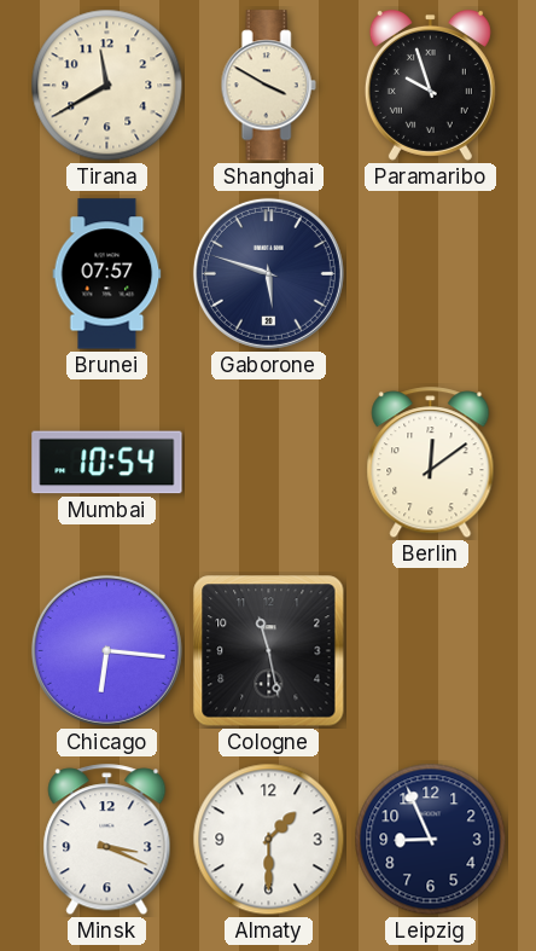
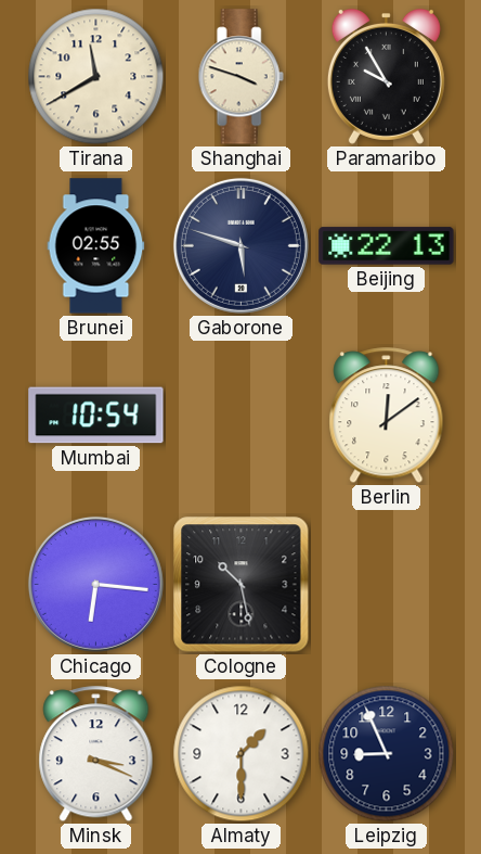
Shanghai: 3:50 -> 3:48 (240, 77)
Paramaribo: 9:57 -> 9:55 (386, 76)
Brunei: 07:57 -> 02:55 (96, 246)
Beijing: none -> 22:13 (387, 246)
Cologne: 11:28 -> 10:28 (242, 585)
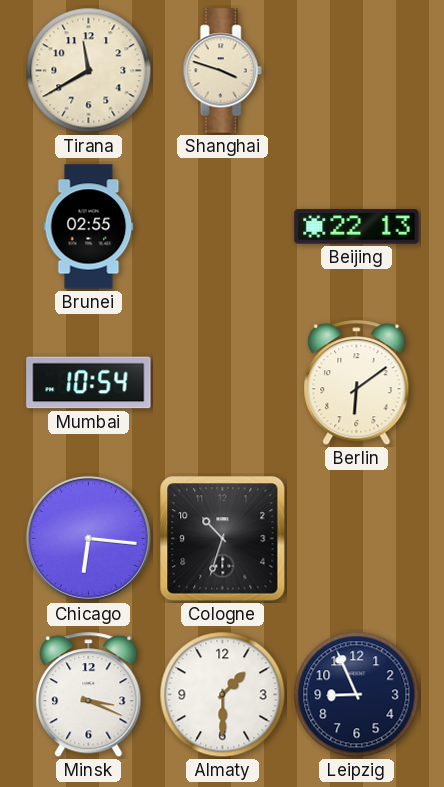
Paramaribo: 9:55 -> none (386, 76)
Gaborone: 5:48 -> none (240, 245)
Berlin: 12:09 -> 6:09 (357, 383)
Cologne: 10:28 -> 10:33 (223, 539)
